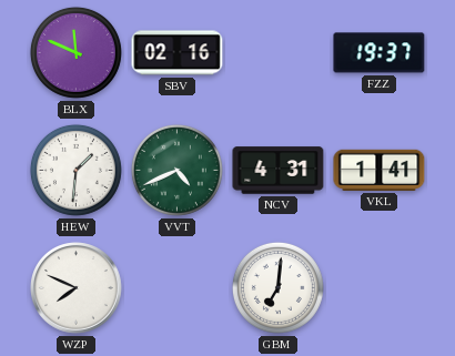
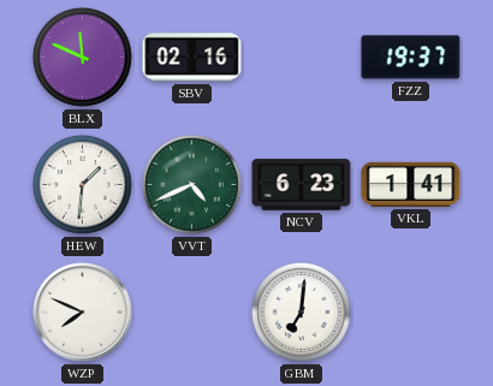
NCV: 4:31 -> 6:23 (302, 185)
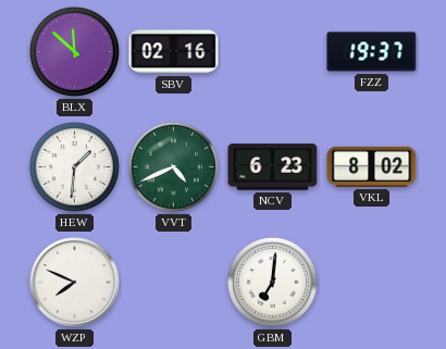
BLX: 11:49 -> 11:52 (74, 51)
VKL: 1:41 -> 8:02 (372, 166)
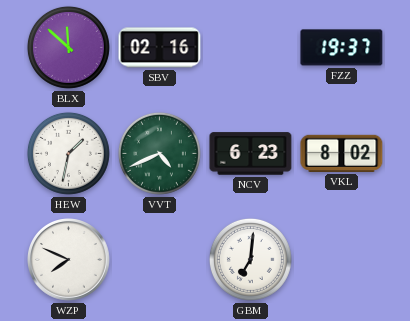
HEW: 1:31 -> 1:32 (68, 153)
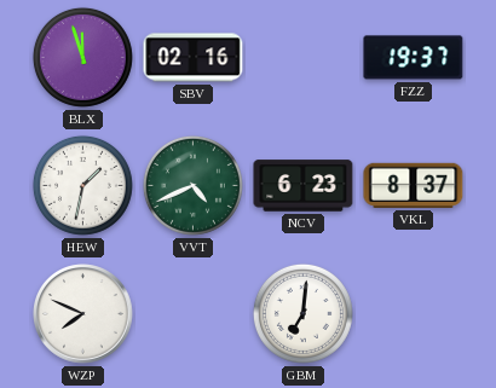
BLX: 11:52 -> 11:57 (82, 57)
VKL: 8:02 -> 8:37 (414, 185)
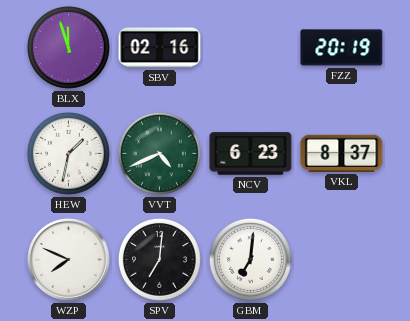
FZZ: 19:37 -> 20:19 (342, 48)
SPV: none -> 7:01 (159, 259)
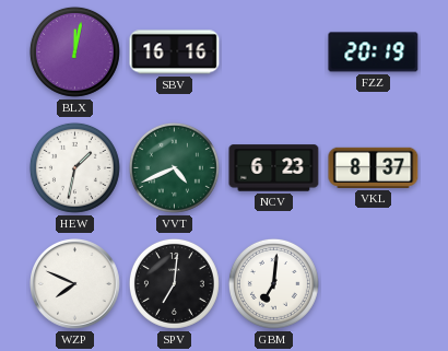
BLX: 11:57 -> 12:02 (74, 51)
SBV: 02:16 -> 16:16 (175, 52)
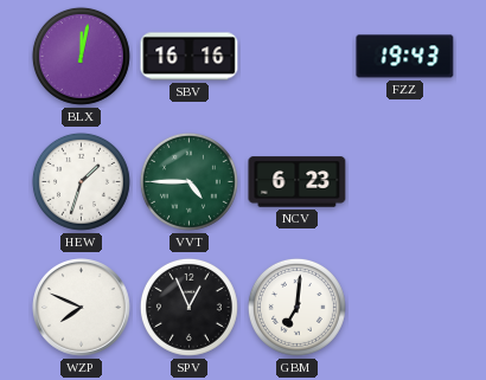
FZZ: 20:19 -> 19:43 (405, 57)
HEW: 1:32 -> 1:33 (81, 181)
VVT: 4:41 -> 4:45 (188, 181)
VKL: 8:37 -> none (374, 167)
SPV: 7:01 -> 12:56 (188, 307)
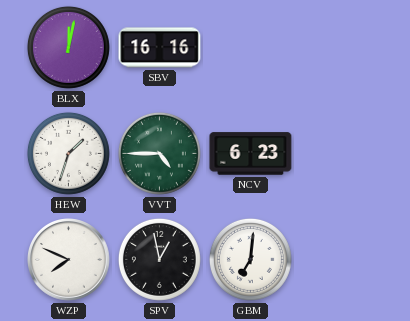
FZZ: 19:43 -> none (405, 57)
SPV: 12:56 -> 12:58 (159, 259)
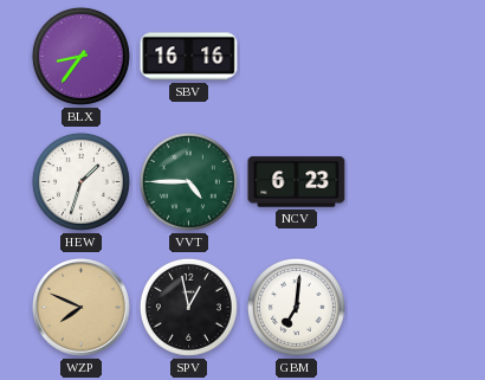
BLX: 12:02 -> 8:36 (80, 56)
WZP dial: white -> champagne (82, 308)
